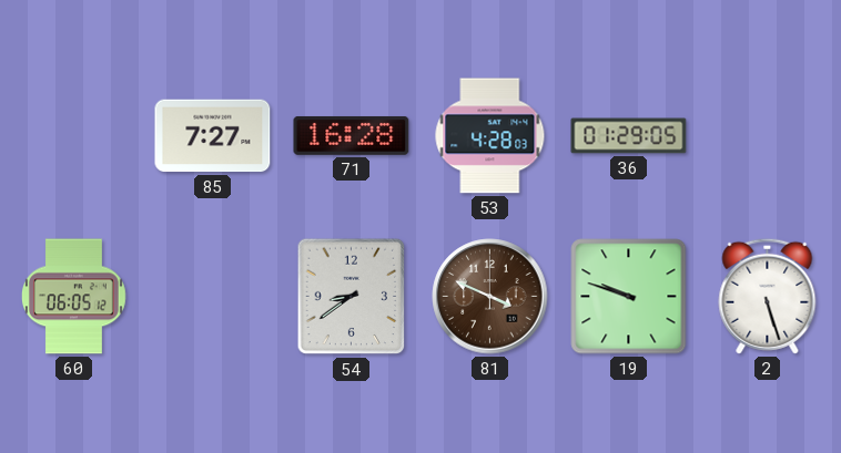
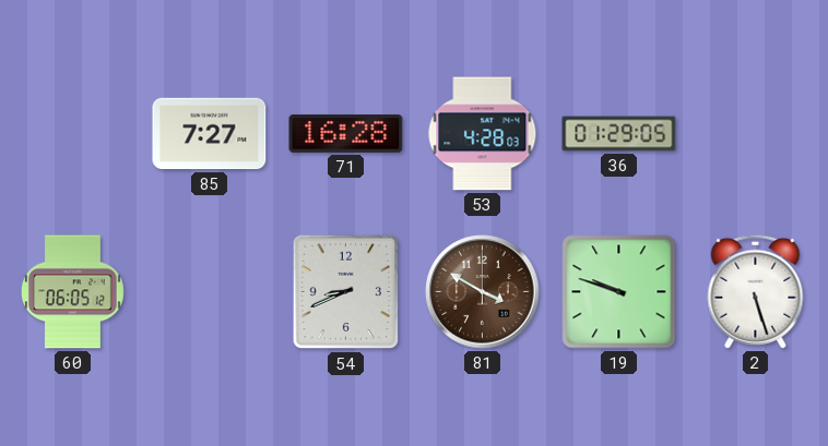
54: 8:39 -> 8:41 (346, 292)
81: 3:49 -> 3:50 (483, 292)
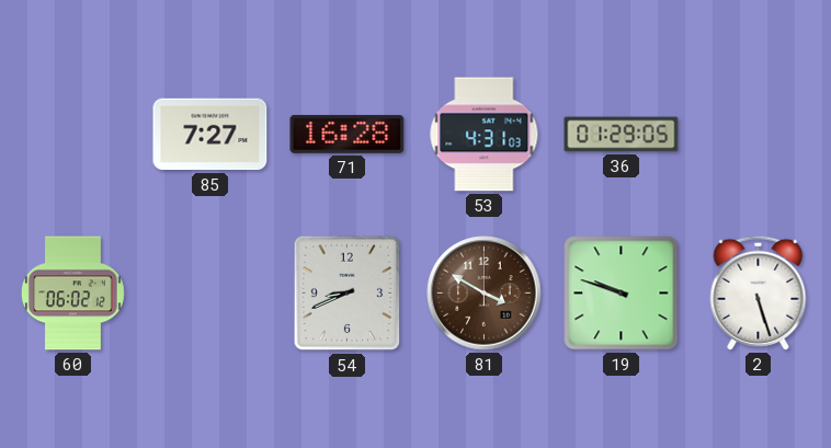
53: 4:28 -> 4:31 (485, 135)
60: 06:05 -> 06:02 (73, 294)
